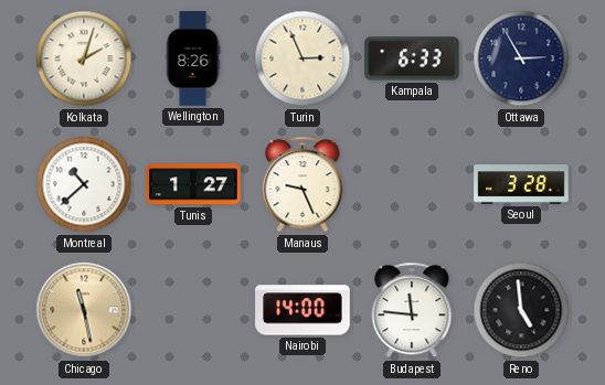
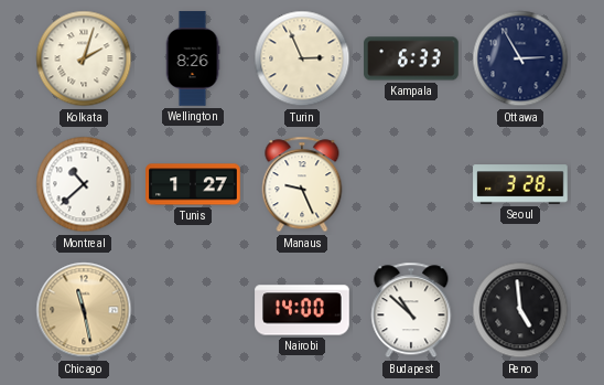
Budapest: 11:46 -> 10:52 (411, 310)
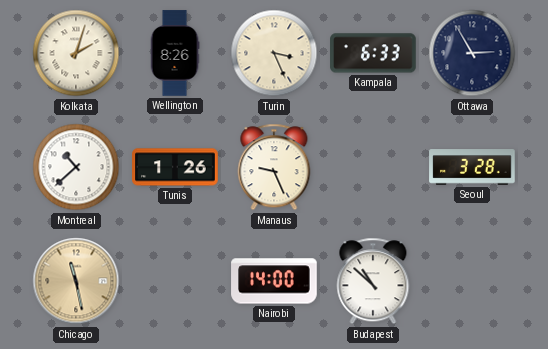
Turin: 2:56 -> 3:26 (274, 53)
Tunis: 1:27 -> 1:26 (175, 167)
Reno: 4:59 -> none (520, 310)
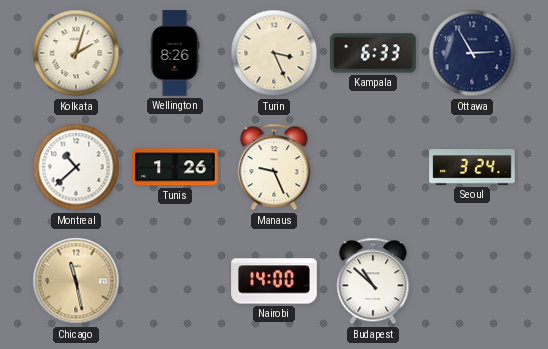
Seoul: 3:28 -> 3:24 (472, 167)
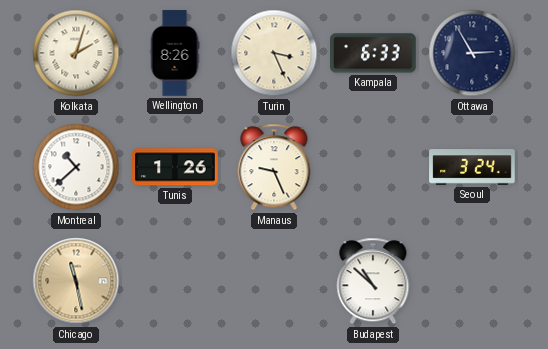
Nairobi: 14:00 -> none (274, 281)
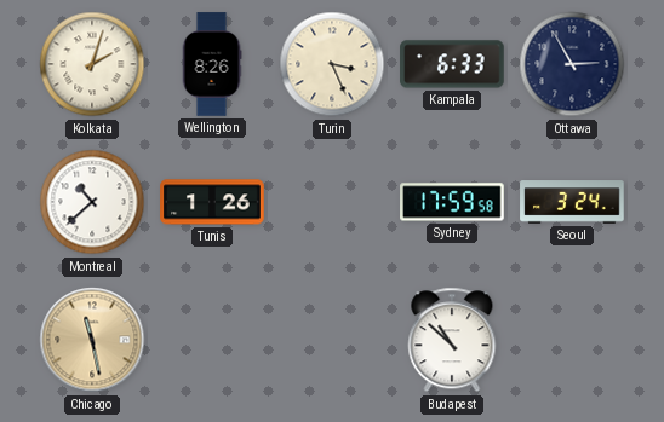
Manaus: 9:26 -> none (274, 167)
Sydney: none -> 17:59 (452, 202)
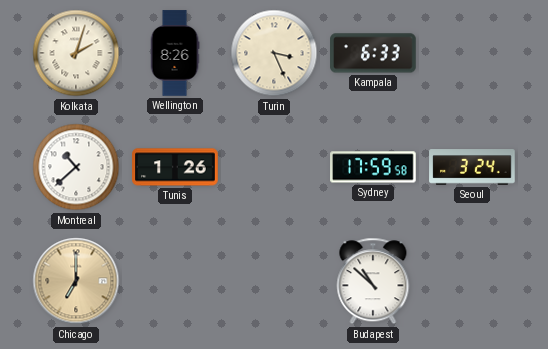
Ottawa: 2:55 -> none (572, 64)
Chicago: 11:28 -> 7:00 (76, 281)
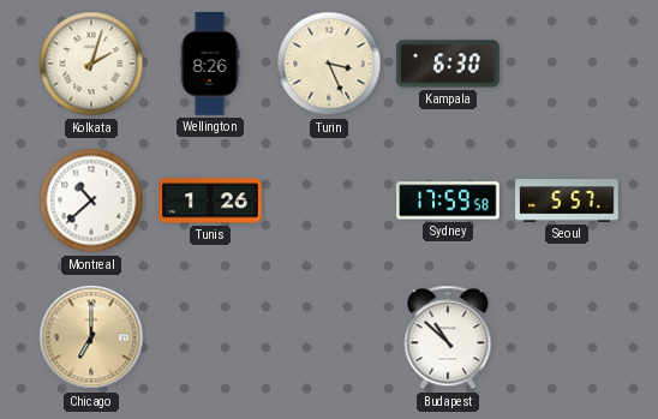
Kampala: 6:33 -> 6:30 (448, 64)
Seoul: 3:24 -> 5:57 (567, 200)
